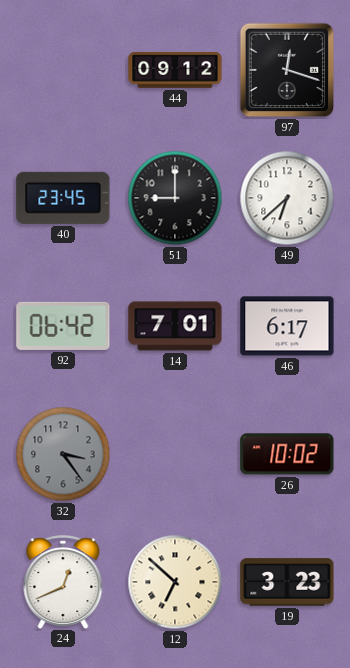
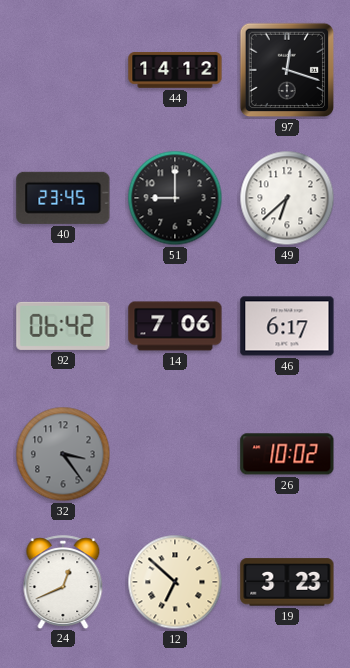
44: 09:12 -> 14:12 (175, 70)
14: 7:01 -> 7:06 (175, 326)
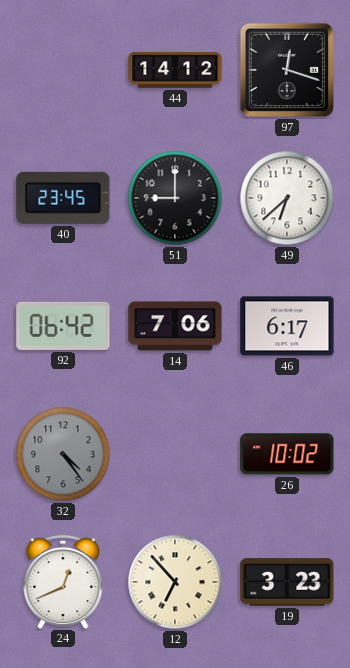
32: 3:24 -> 4:24 (63, 454)
12: 6:52 -> 6:53 (175, 582)
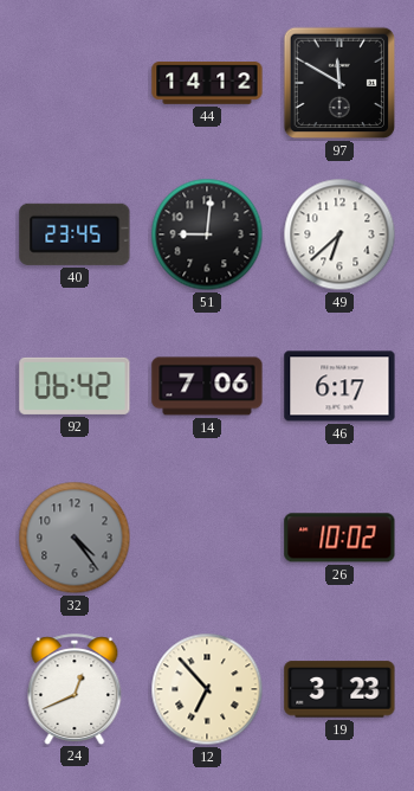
97: 12:18 -> 11:50 (339, 83)
51: 9:00 -> 9:01 (207, 234)
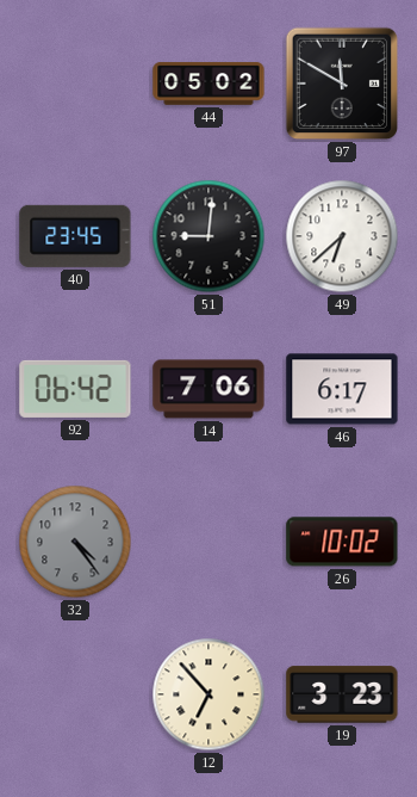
44: 14:12 -> 05:02 (208, 84)
24: 12:41 -> none (75, 689)
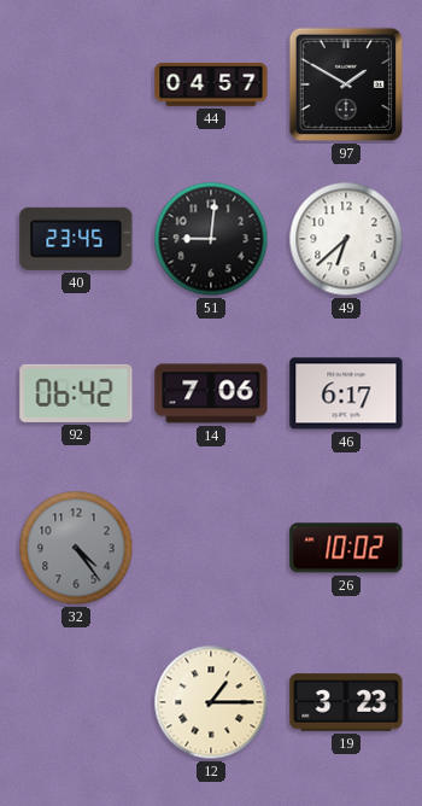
44: 05:02 -> 04:57 (211, 84)
97: 11:50 -> 1:50 (346, 84)
12: 6:53 -> 1:15 (211, 702)
